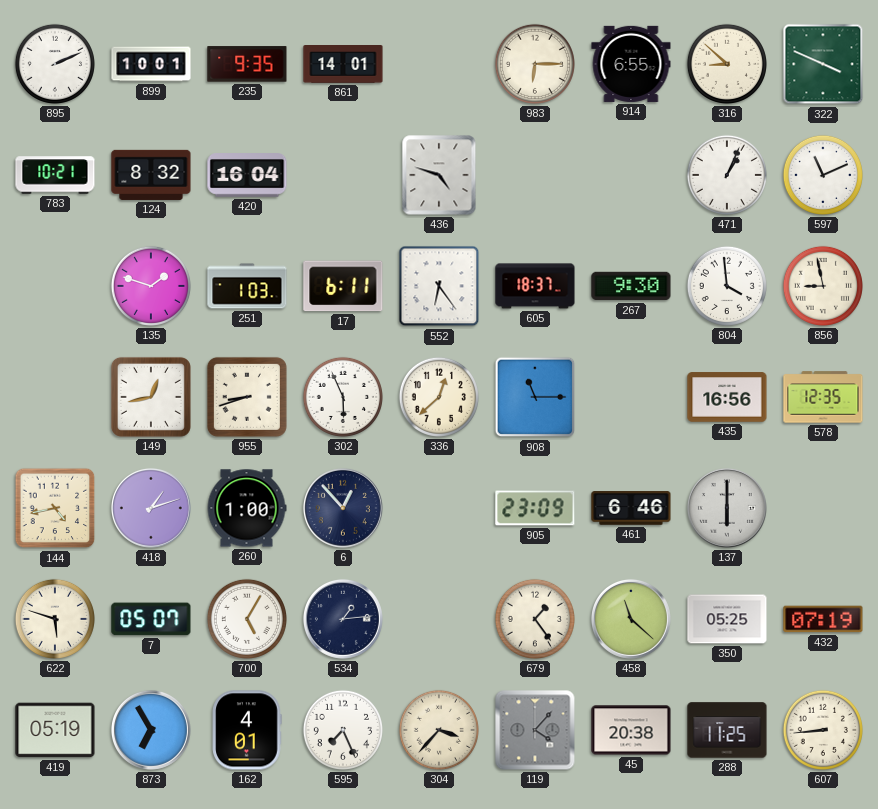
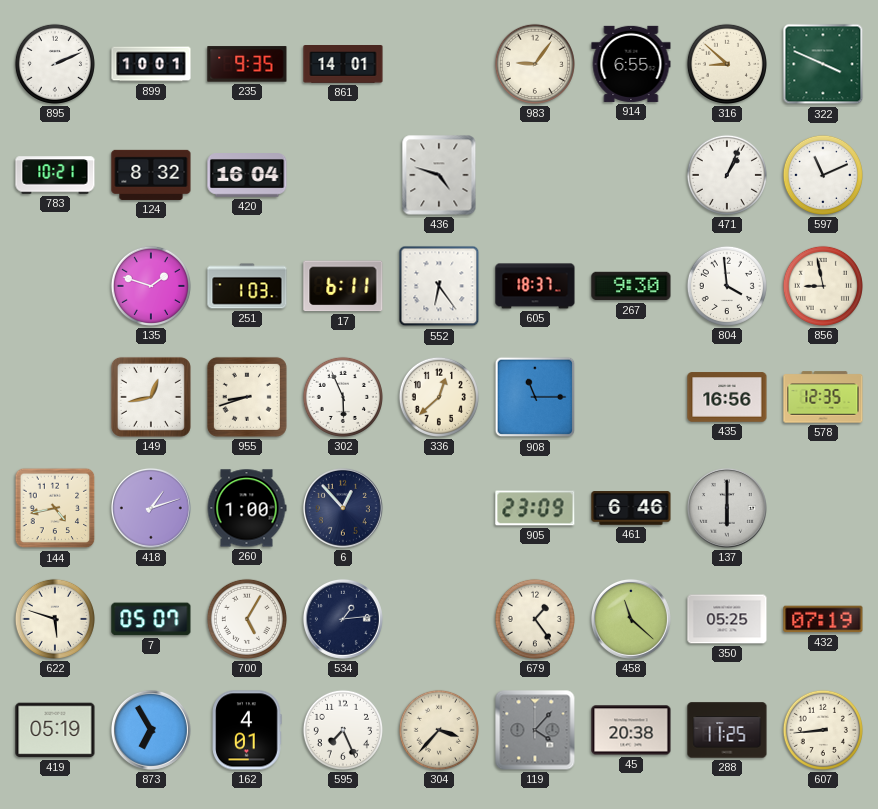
983: 6:15 -> 9:06 (535, 64)
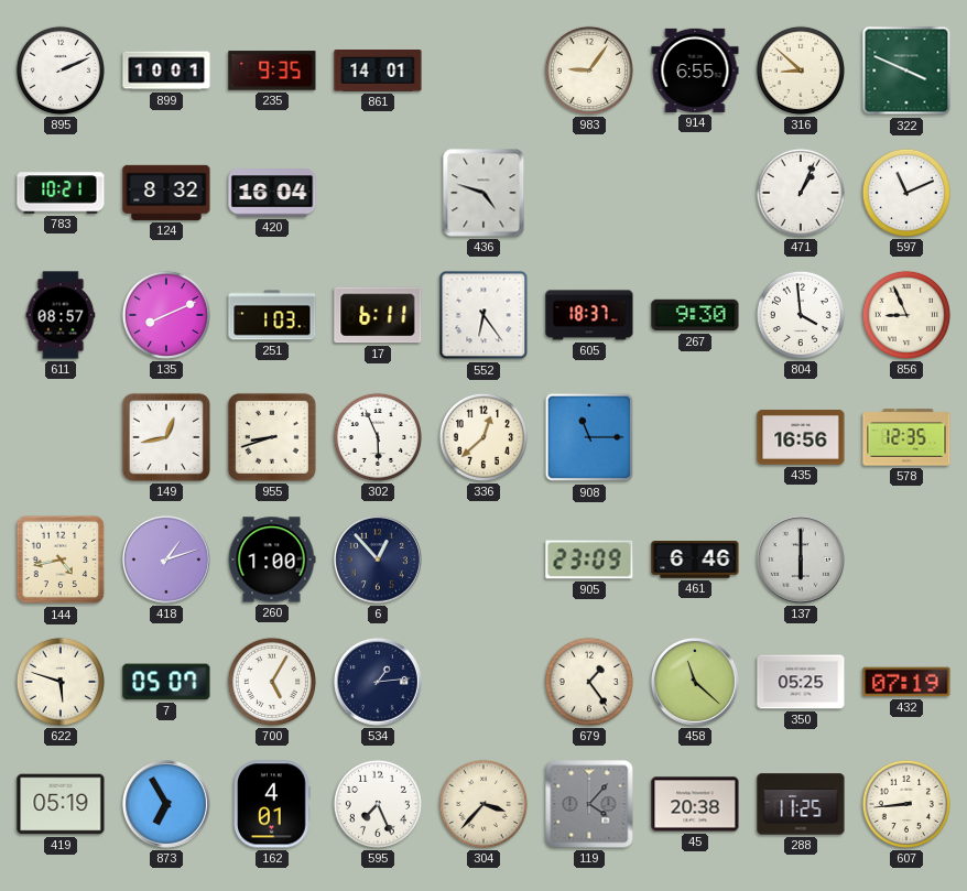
611: none -> 08:57 (61, 315)
135: 1:48 -> 8:11 (166, 315)
856: 8:58 -> 8:56 (906, 315)
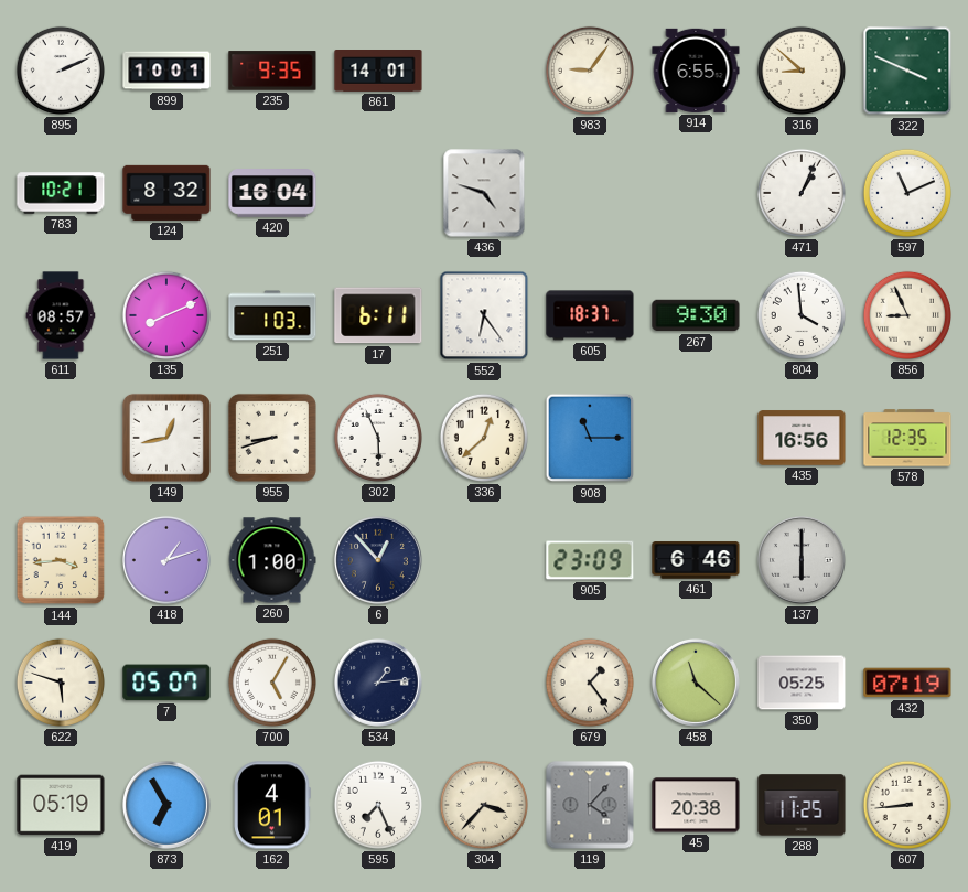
144: 4:43 -> 3:44 (61, 560)
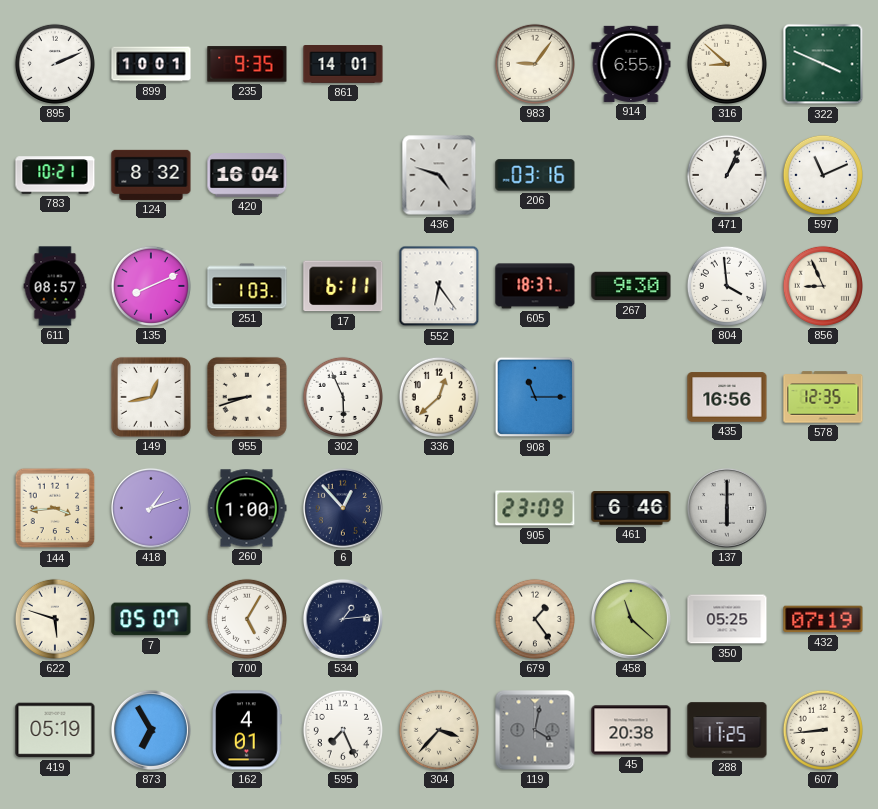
206: none -> 03:16 (535, 175)
119: 4:07 -> 4:02 (535, 730)
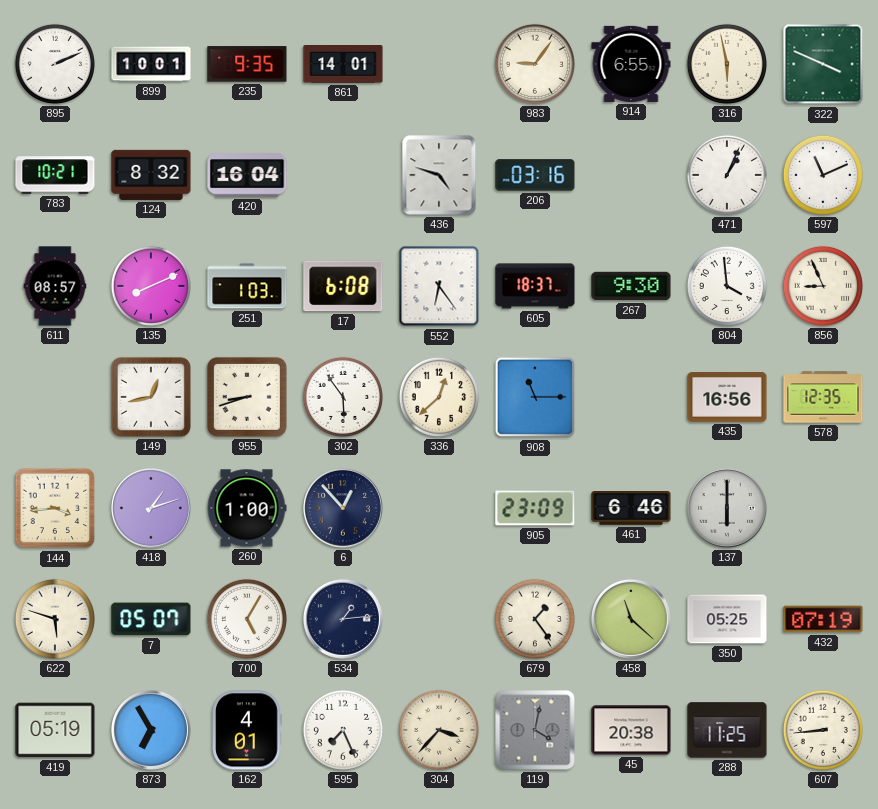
316: 8:52 -> 5:58 (727, 64)
17: 6:11 -> 6:08 (343, 286)
302: 5:56 -> 5:54 (343, 397)
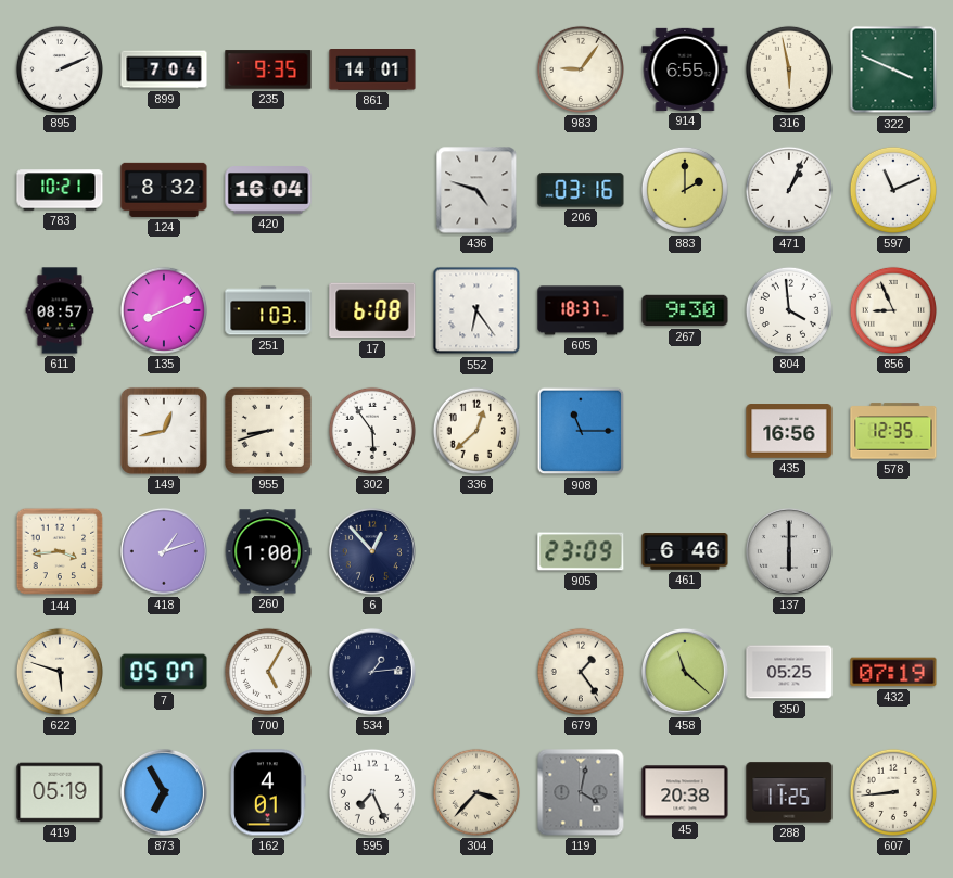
899: 10:01 -> 7:04 (164, 69)
883: none -> 2:00 (685, 190)
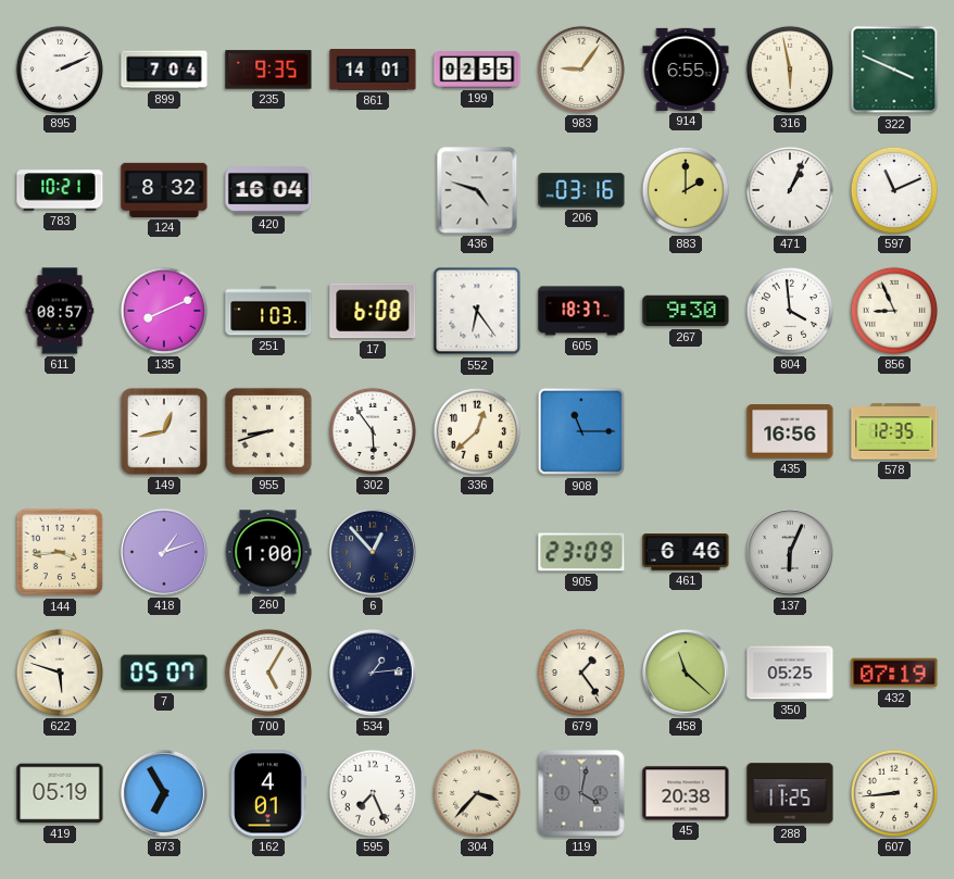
199: none -> 02:55 (477, 70)
137: 6:00 -> 6:04 (790, 552)
